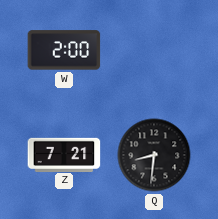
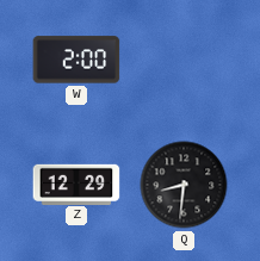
Z: 7:21 -> 12:29 (76, 184)
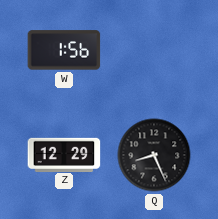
W: 2:00 -> 1:56 (64, 50)
Q: 8:31 -> 8:26 (154, 155)
